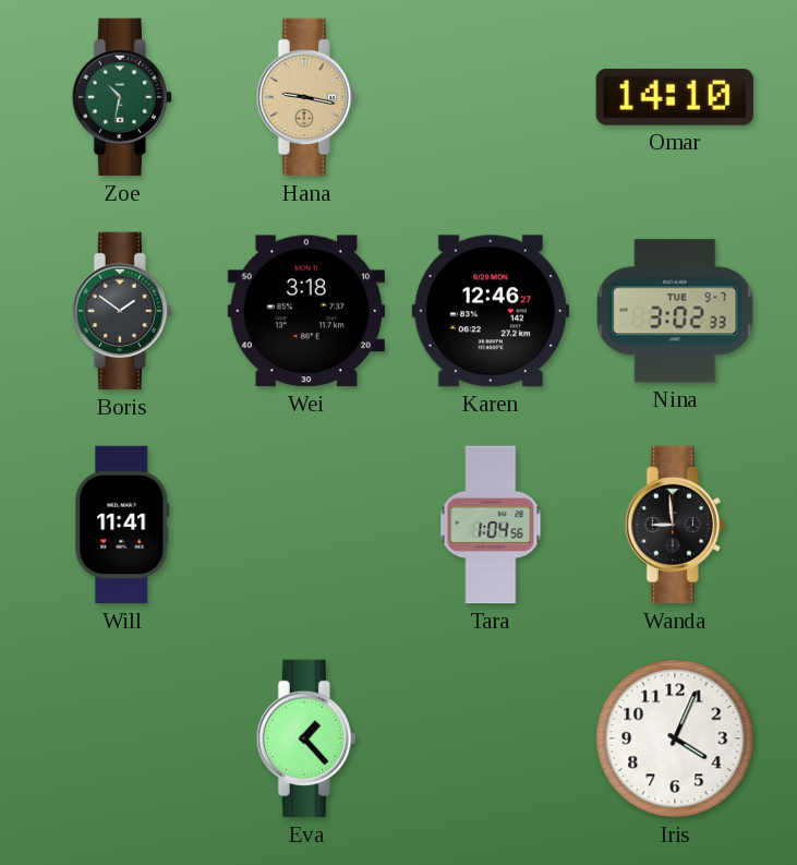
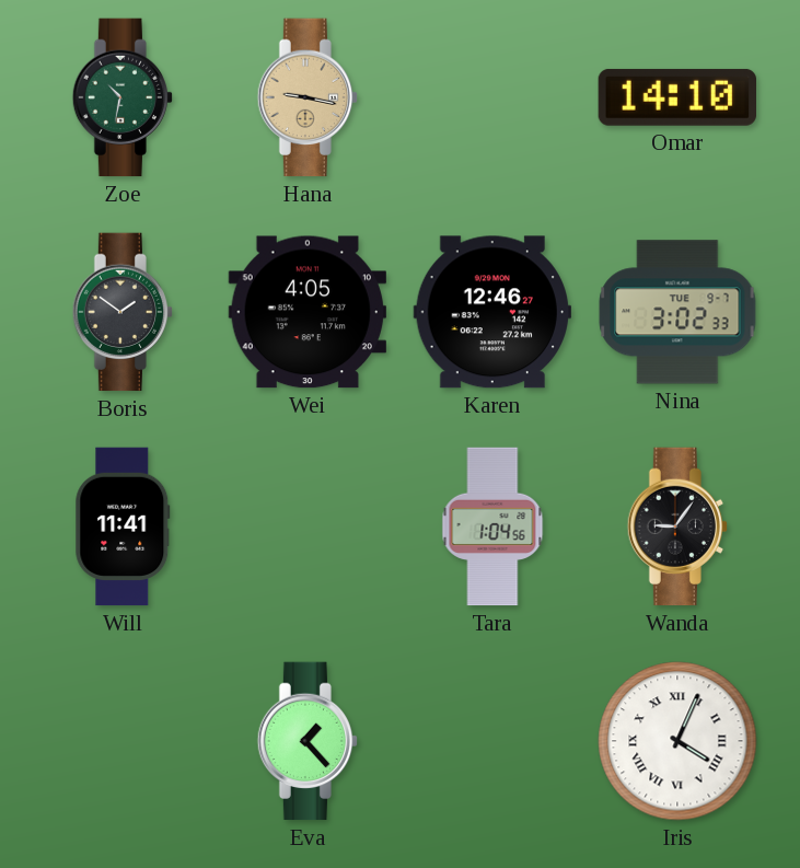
Wei: 3:18 -> 4:05 (306, 312)
Wanda: 8:59 -> 9:06 (676, 526)
Iris numerals: Arabic -> Roman (677, 741)
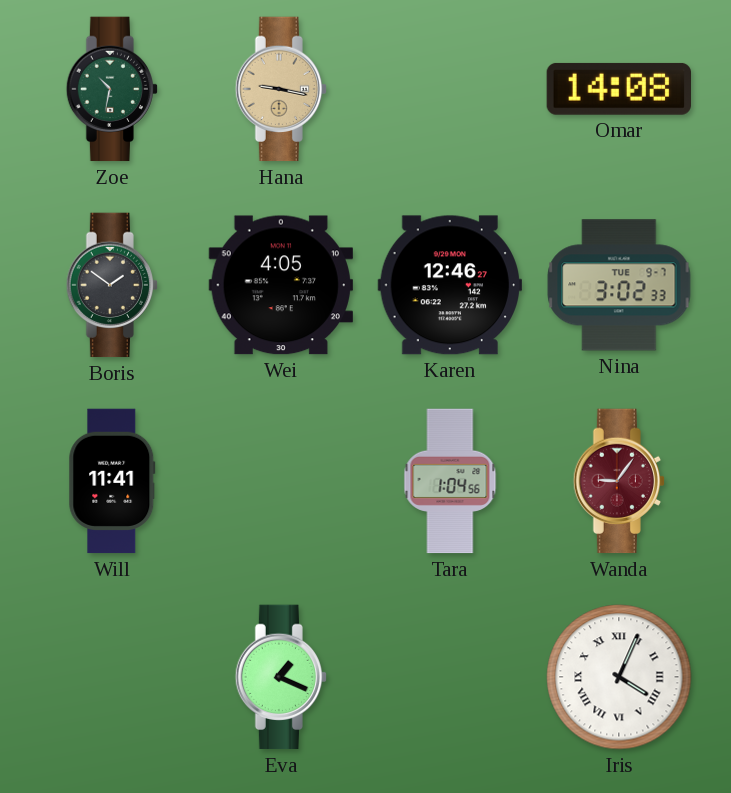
Omar: 14:10 -> 14:08 (618, 89)
Wanda dial: black -> burgundy (618, 481)
Eva: 1:23 -> 1:19 (280, 677)
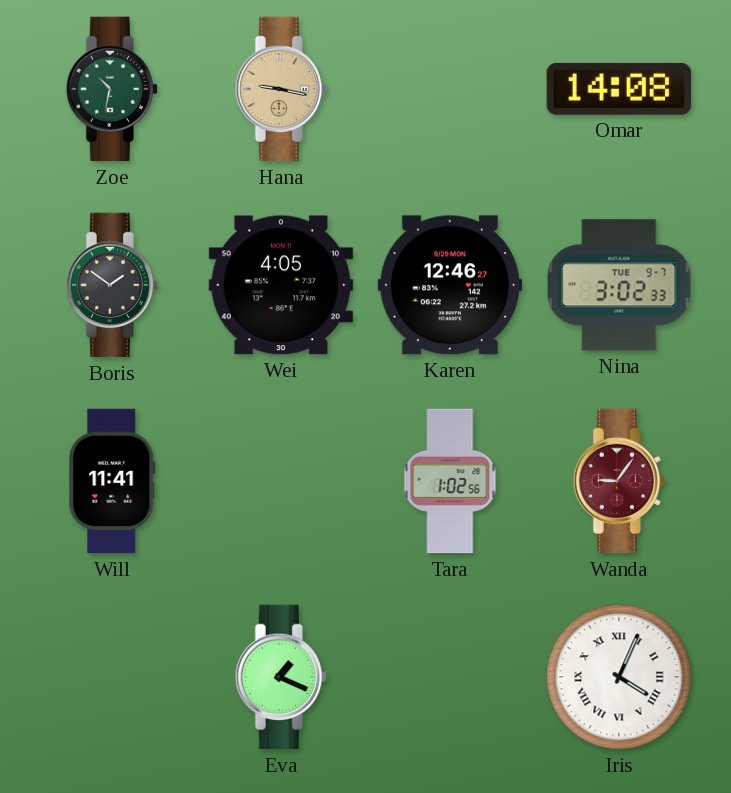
Tara: 1:04 -> 1:02 (450, 481)
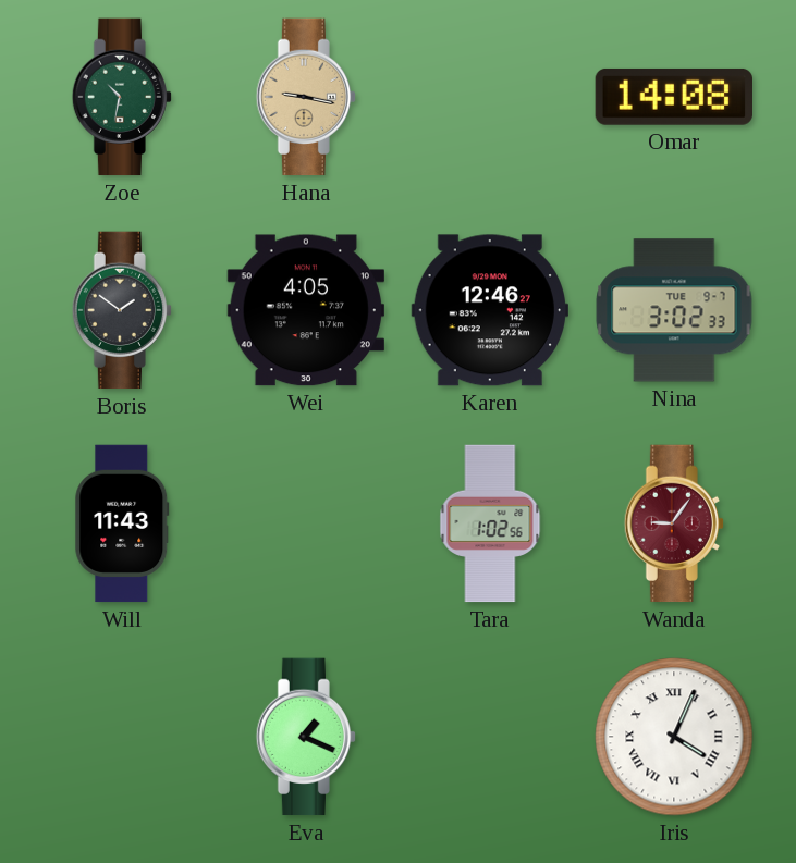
Will: 11:41 -> 11:43 (122, 523)
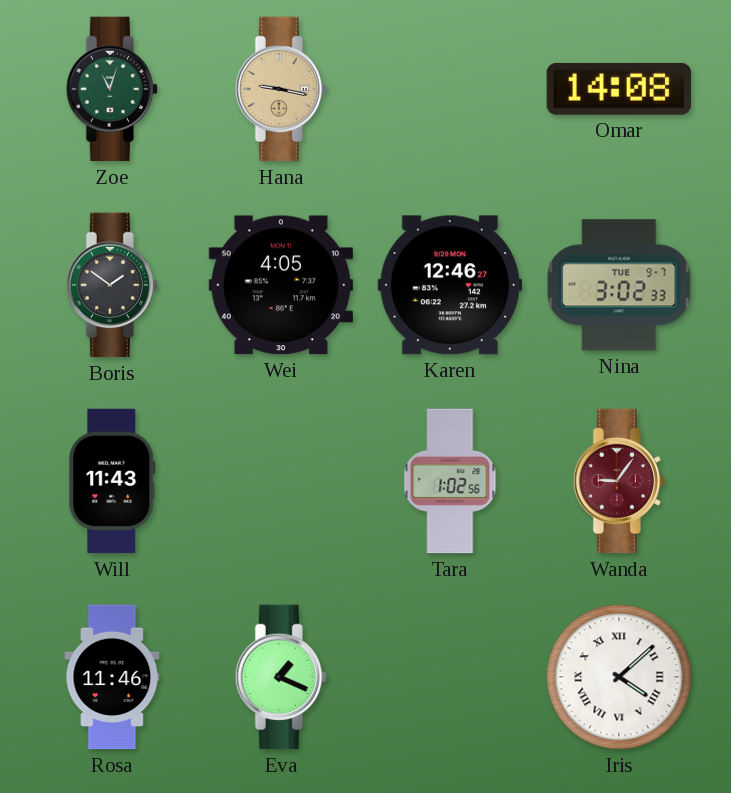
Zoe: 10:32 -> 11:03 (111, 89)
Rosa: none -> 11:46 (112, 677)
Iris: 4:04 -> 4:08 (619, 677)
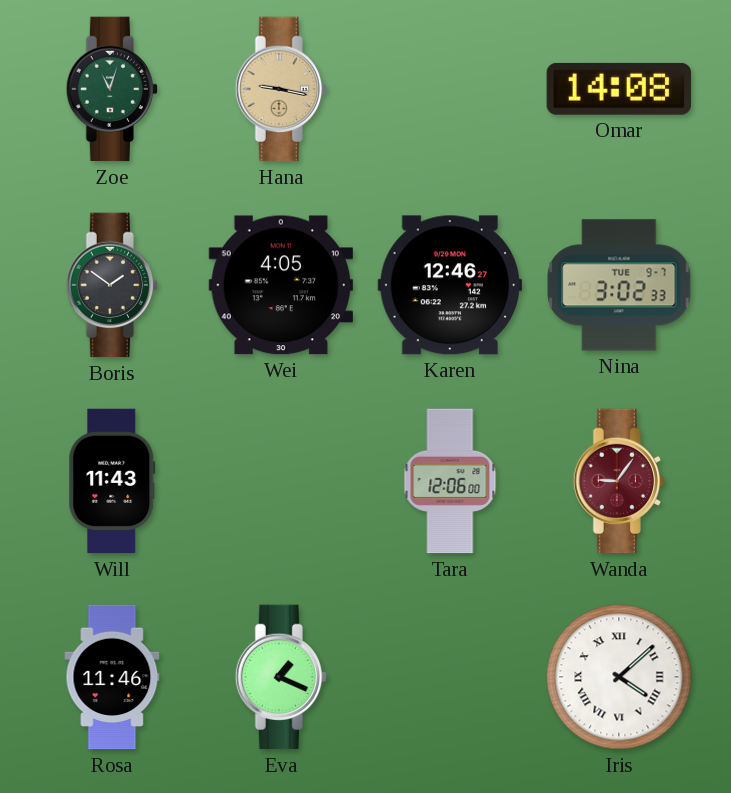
Tara: 1:02 -> 12:06 (450, 481)
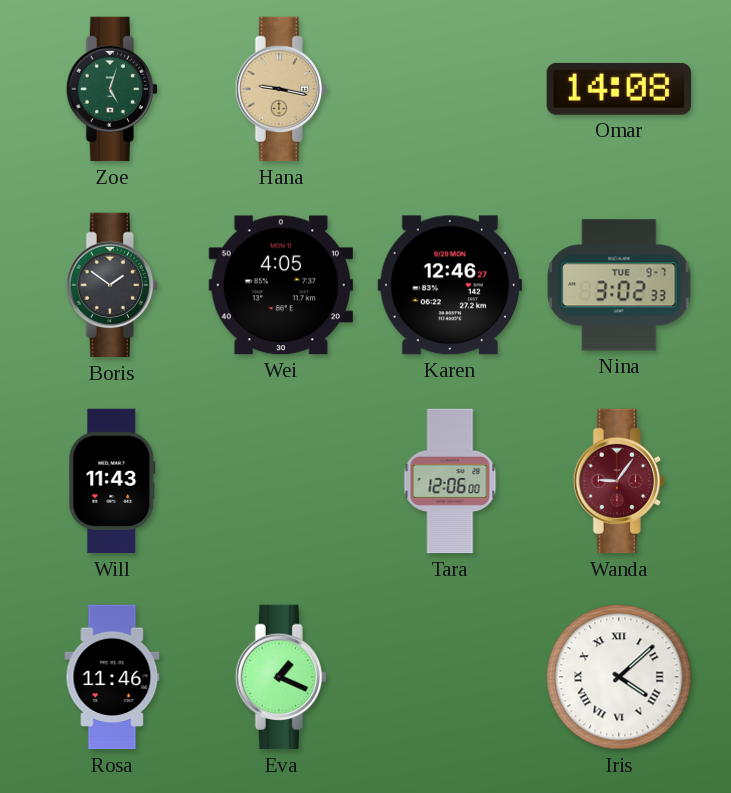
Zoe: 11:03 -> 5:03 (111, 89)
